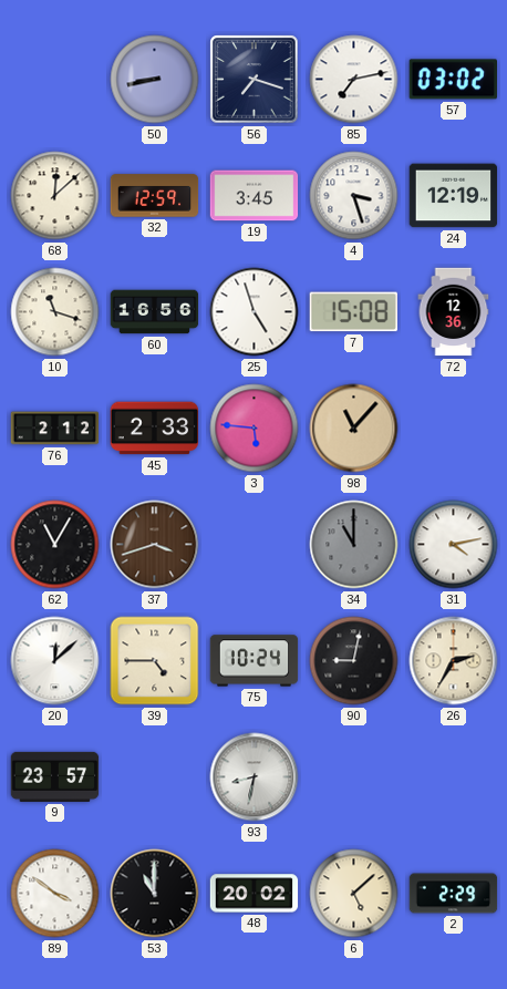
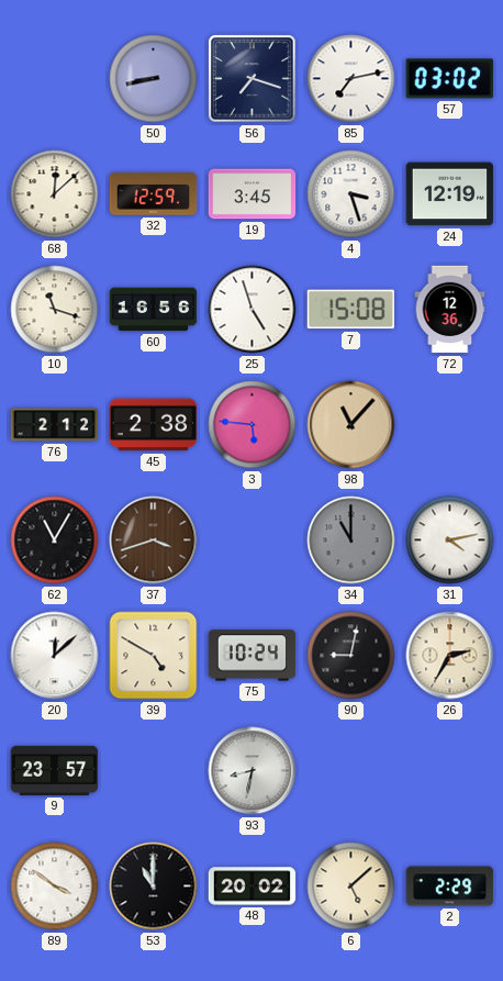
45: 2:33 -> 2:38 (154, 425)
39: 4:45 -> 4:50 (154, 656)
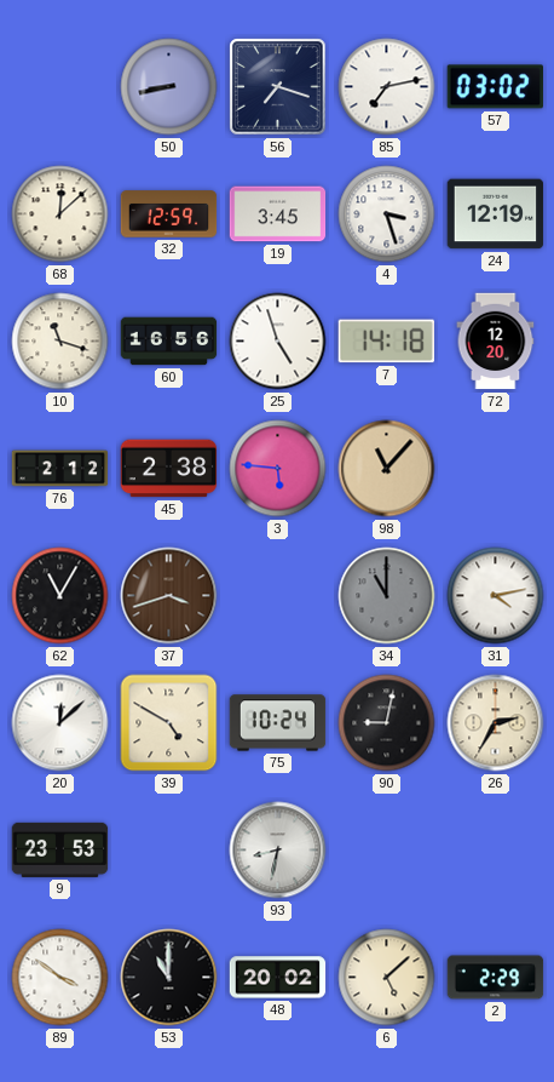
7: 15:08 -> 14:18 (386, 342)
72: 12:36 -> 12:20 (496, 342)
9: 23:57 -> 23:53 (60, 849)
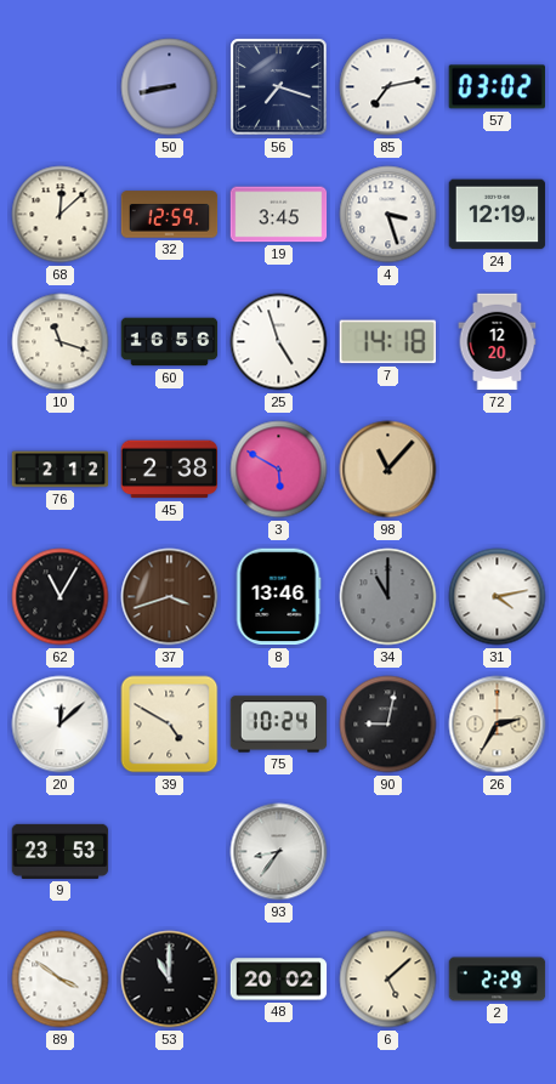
3: 5:46 -> 5:50 (279, 470)
8: none -> 13:46 (278, 597)
93: 8:32 -> 8:36 (279, 852)
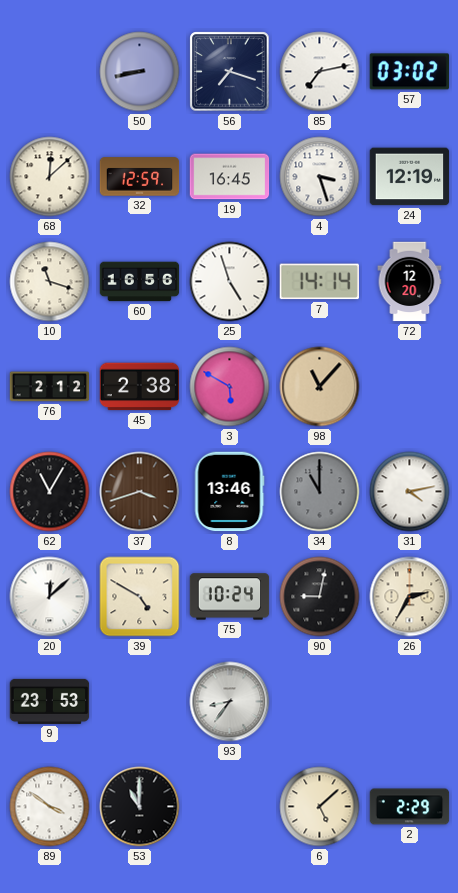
19: 3:45 -> 16:45 (230, 177)
7: 14:18 -> 14:14 (319, 282)
48: 20:02 -> none (279, 980)
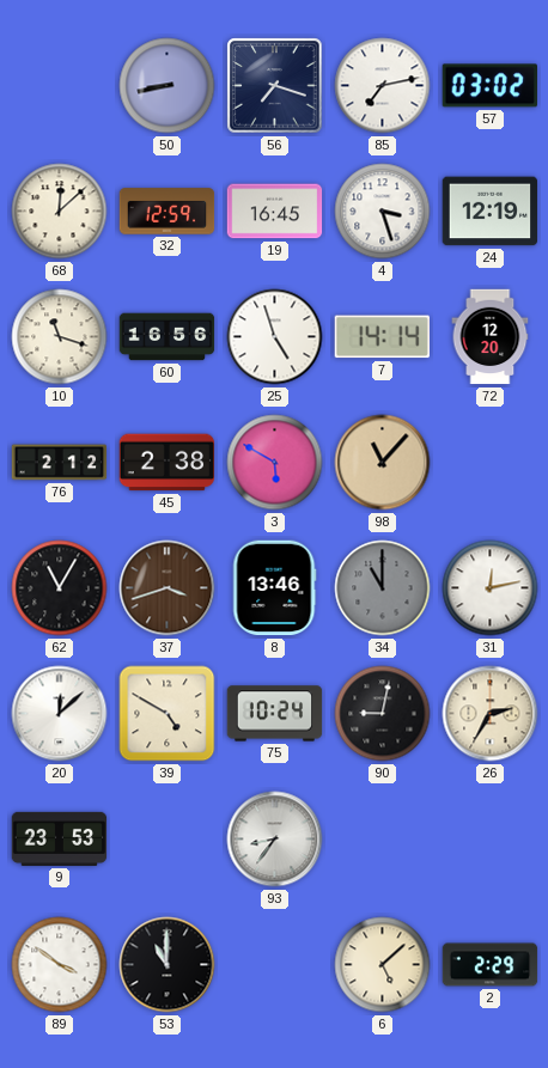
31: 4:13 -> 12:13 (491, 588)
